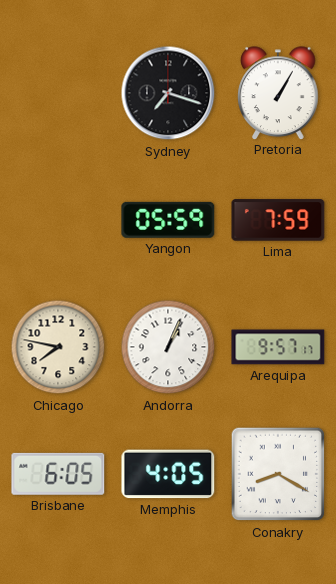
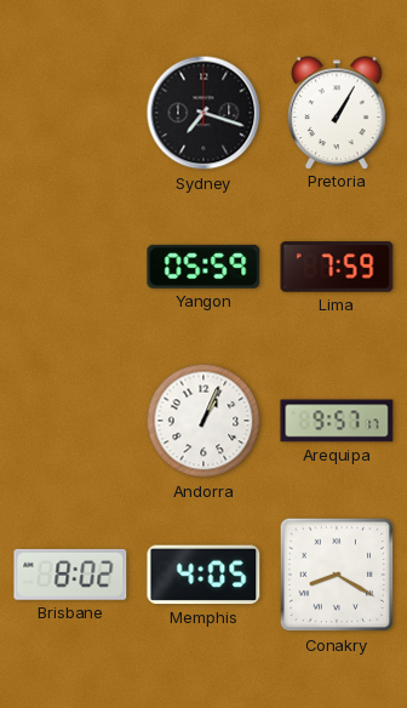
Chicago: 7:47 -> none (58, 347)
Brisbane: 6:05 -> 8:02 (70, 575)
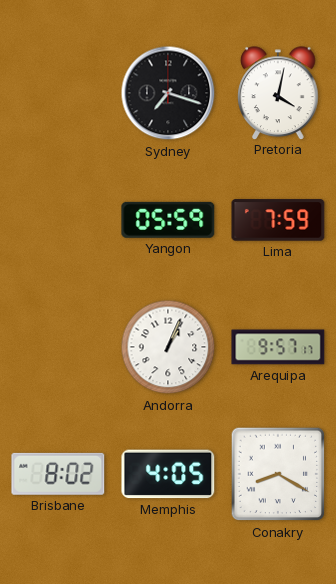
Pretoria: 1:05 -> 4:02 (278, 93)
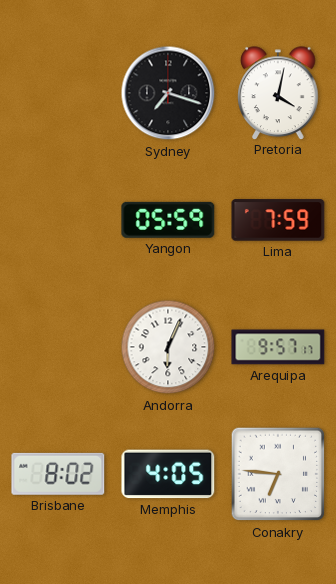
Andorra: 1:04 -> 6:04 (168, 347)
Conakry: 8:20 -> 6:46 (278, 474)
